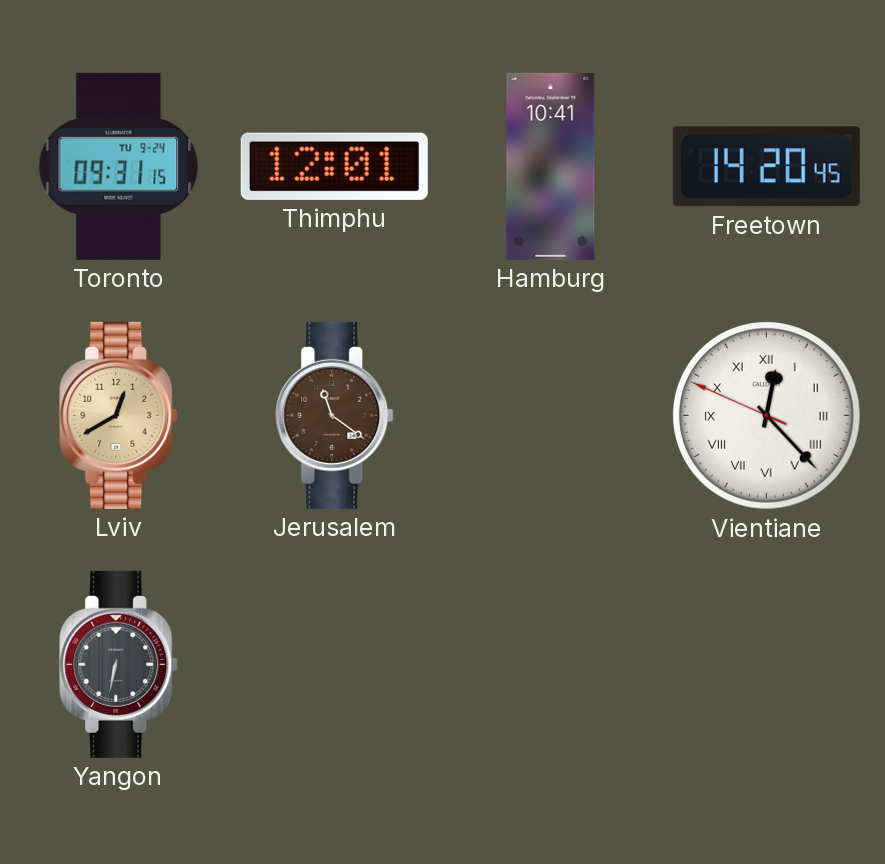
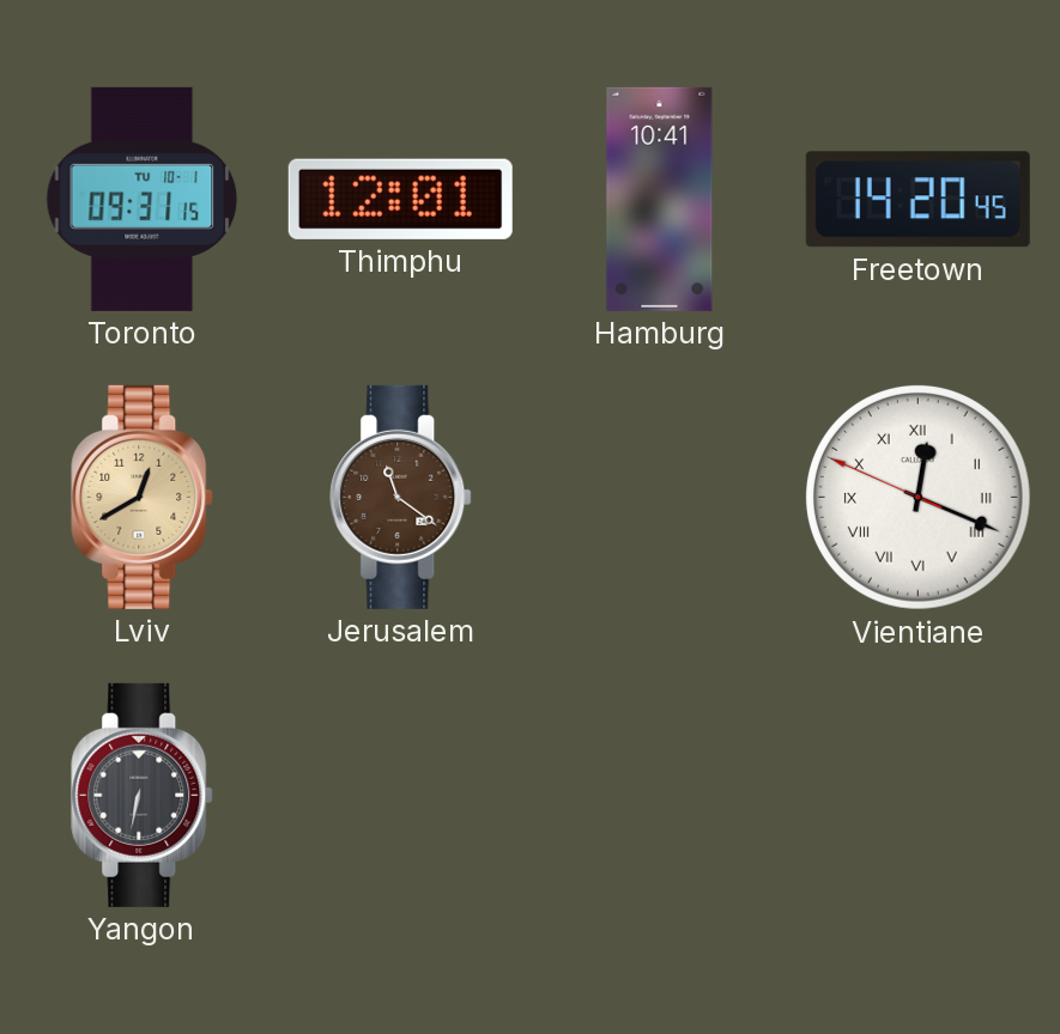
Toronto date: TU 9-24 -> TU 10-1 (143, 199)
Vientiane: 12:22 -> 12:18 (917, 497)
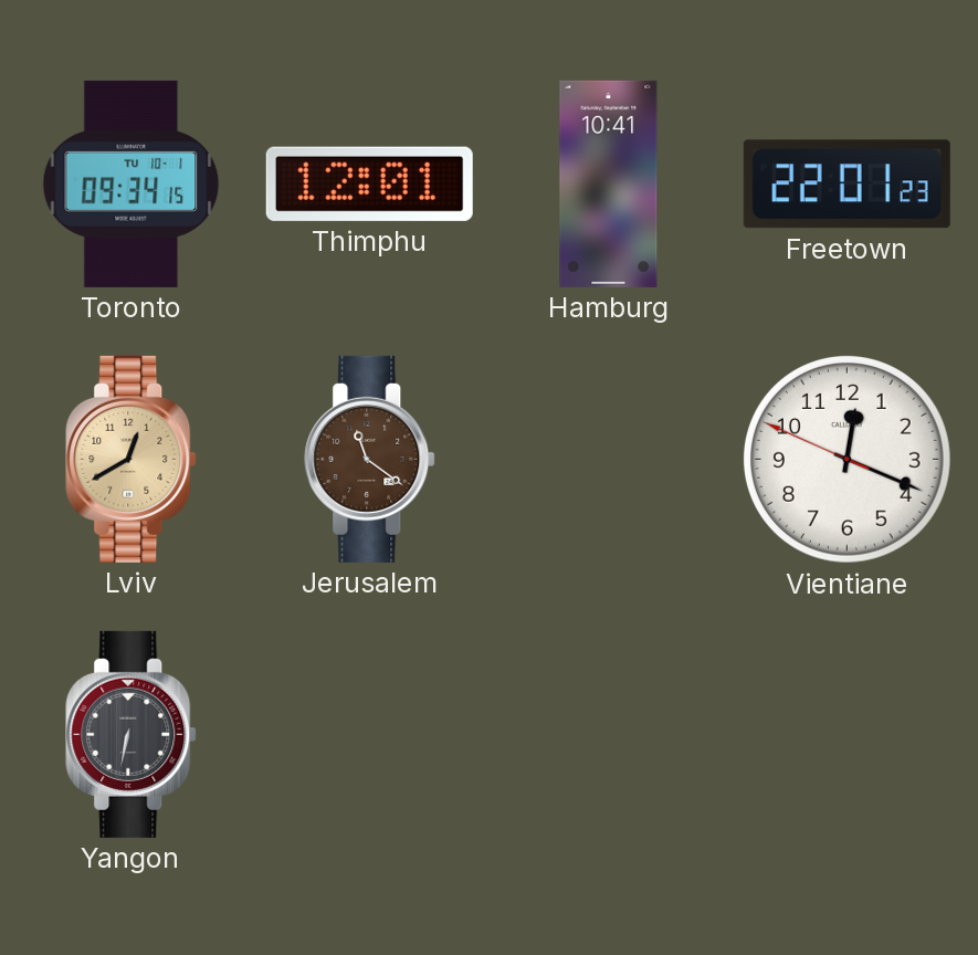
Toronto: 09:31 -> 09:34 (132, 183)
Freetown: 14:20 -> 22:01 (846, 185)
Vientiane numerals: Roman -> Arabic (846, 459)
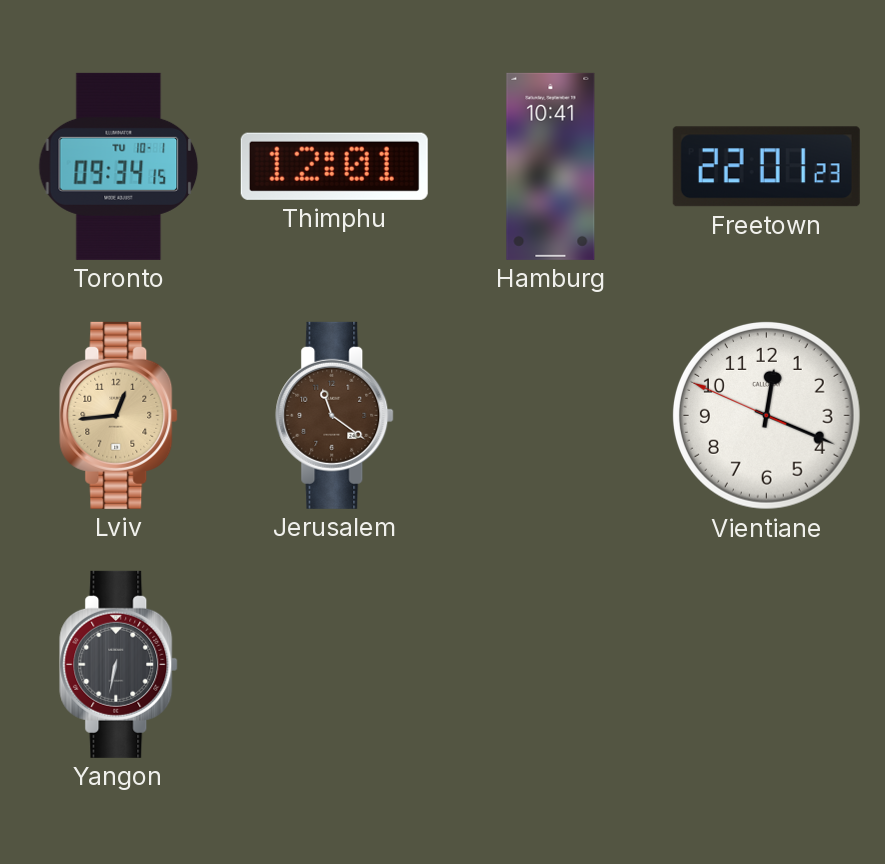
Lviv: 12:40 -> 12:44 (119, 415)
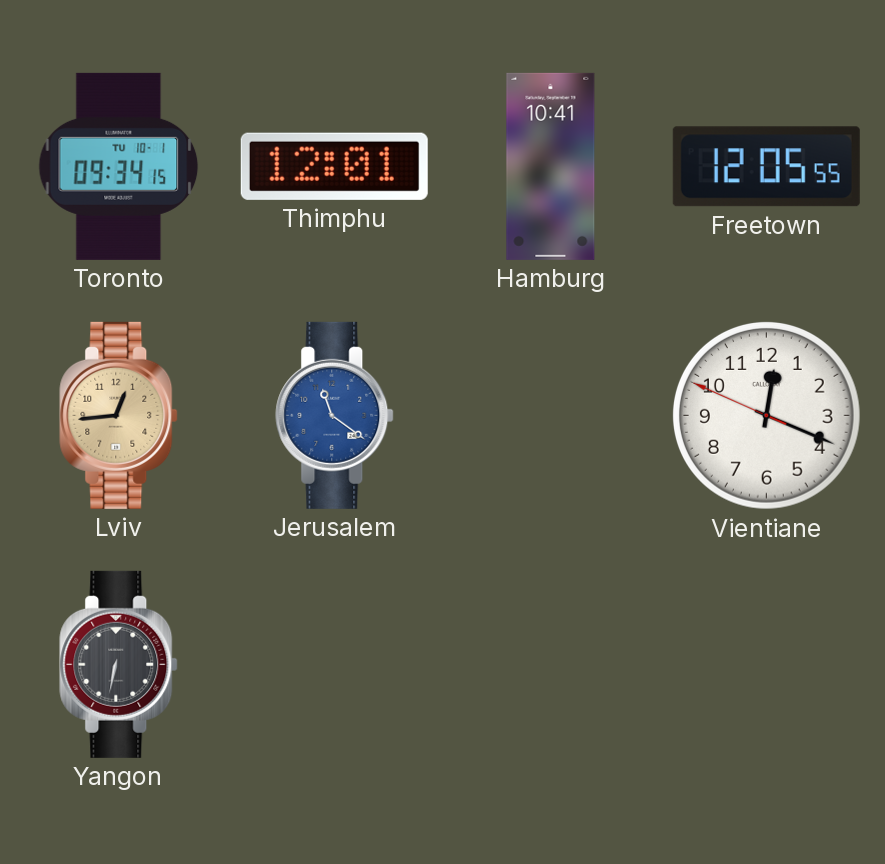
Freetown: 22:01 -> 12:05 (766, 167)
Jerusalem dial: brown -> blue (335, 415)
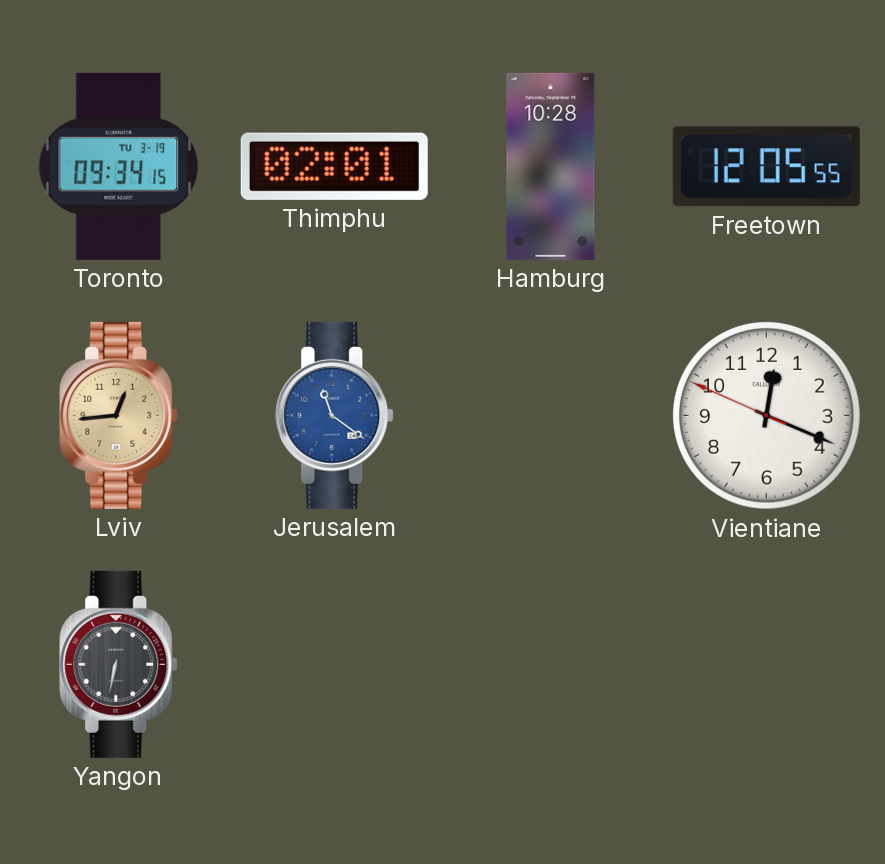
Toronto date: TU 10-1 -> TU 3-19 (119, 166)
Thimphu: 12:01 -> 02:01 (334, 166)
Hamburg: 10:41 -> 10:28 (551, 166)
